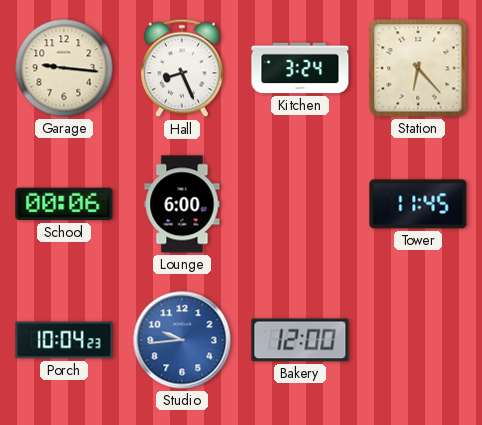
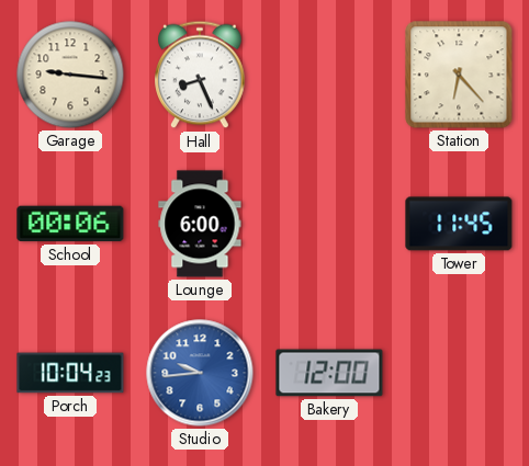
Kitchen: 3:24 -> none (300, 68)
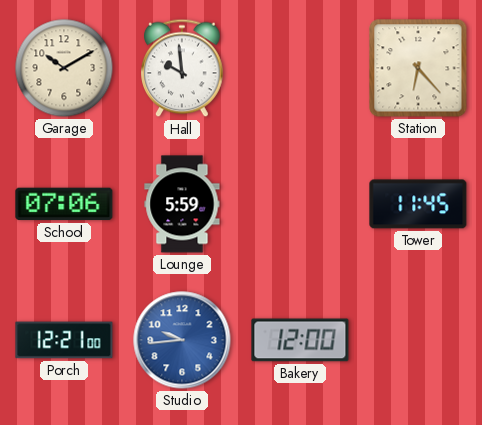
Garage: 9:16 -> 10:10 (64, 68)
Hall: 8:26 -> 9:59 (182, 68)
School: 00:06 -> 07:06 (64, 204)
Lounge: 6:00 -> 5:59 (182, 204)
Porch: 10:04 -> 12:21 (64, 340)
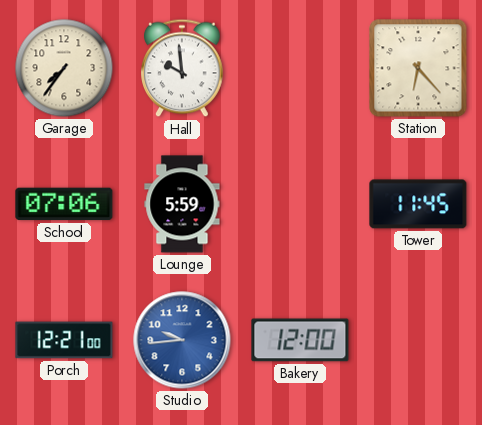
Garage: 10:10 -> 7:36 (64, 68)
